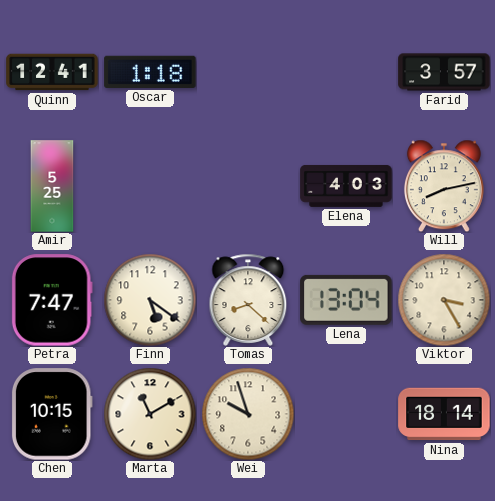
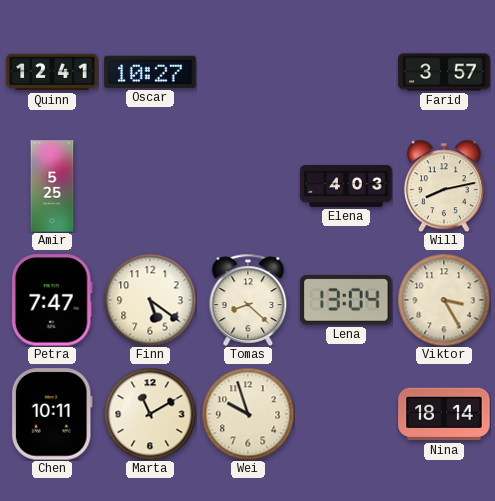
Oscar: 1:18 -> 10:27 (150, 72)
Chen: 10:15 -> 10:11 (52, 414)
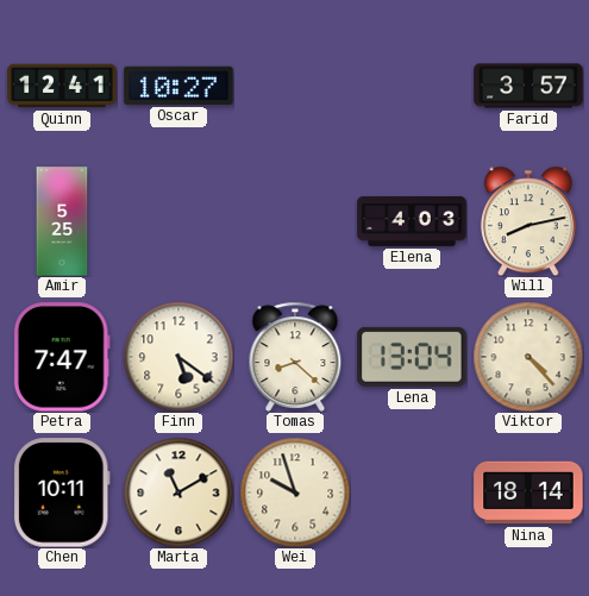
Viktor: 3:25 -> 4:23 (528, 357)
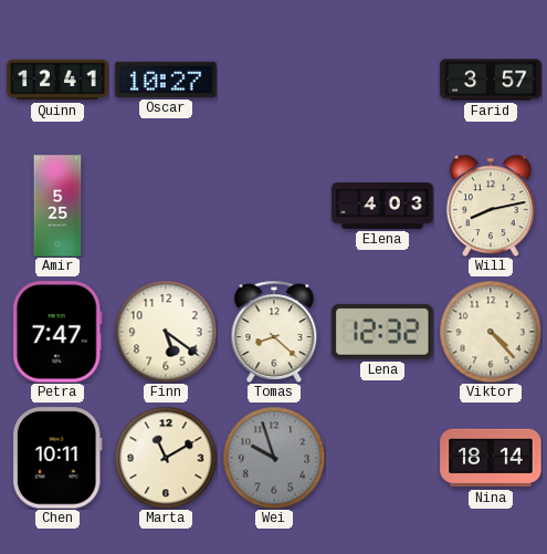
Lena: 13:04 -> 12:32 (382, 332)
Wei dial: cream -> grey (274, 458)
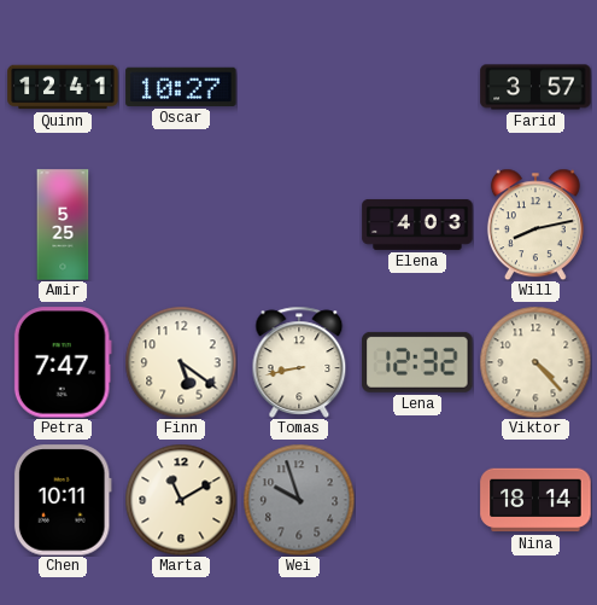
Tomas: 8:22 -> 8:43 (299, 362)
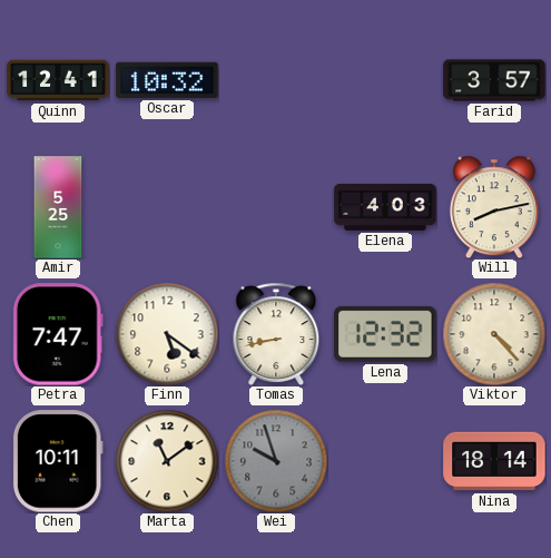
Oscar: 10:27 -> 10:32 (167, 80)
Marta: 11:10 -> 11:09 (167, 461)
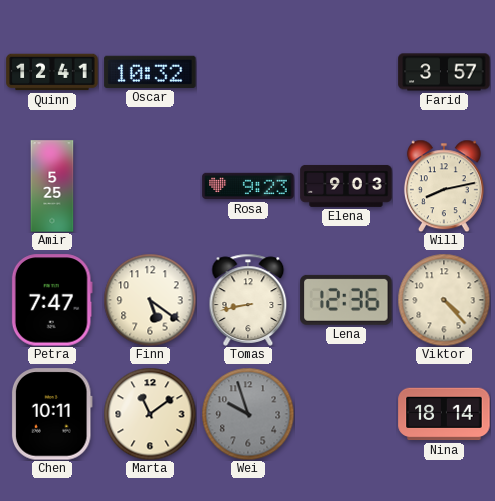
Rosa: none -> 9:23 (248, 186)
Elena: 4:03 -> 9:03 (346, 186)
Lena: 12:32 -> 12:36 (346, 300)
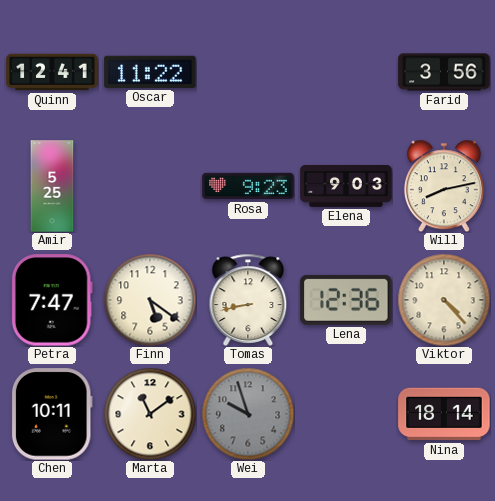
Oscar: 10:32 -> 11:22 (150, 72)
Farid: 3:57 -> 3:56 (444, 72)
